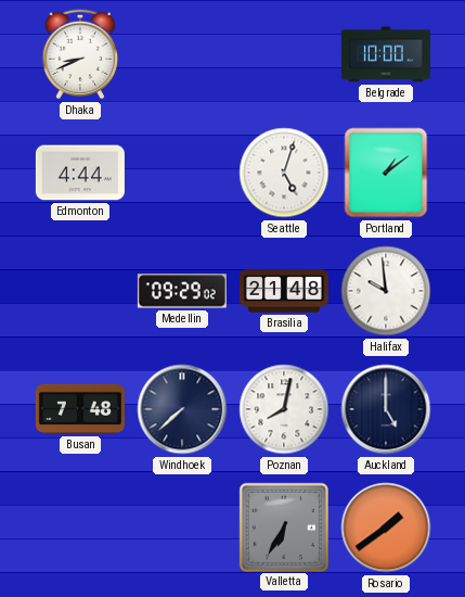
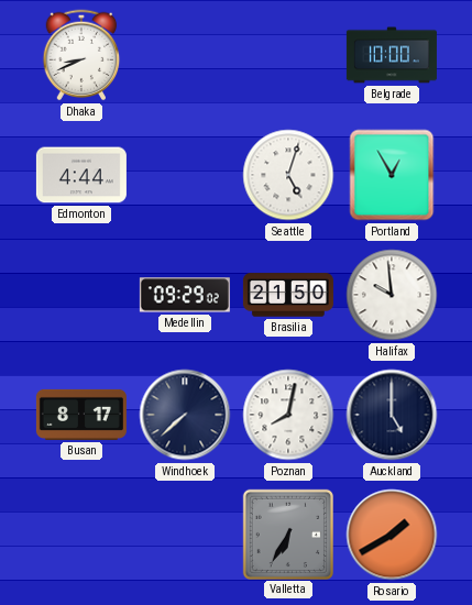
Portland: 1:09 -> 12:55 (392, 175)
Brasilia: 21:48 -> 21:50 (288, 295)
Busan: 7:48 -> 8:17 (81, 415)
Rosario: 1:39 -> 1:40 (392, 535)
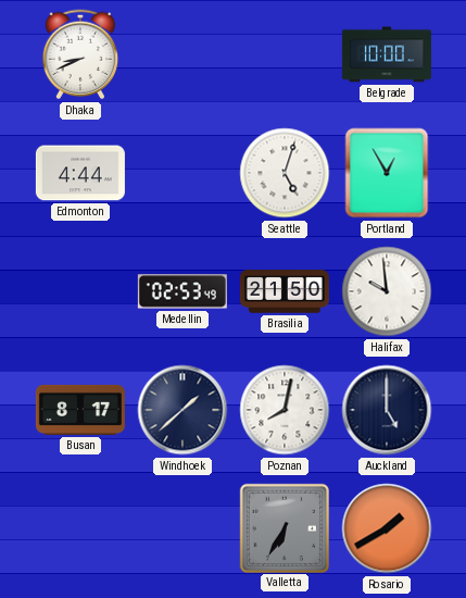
Medellin: 09:29 -> 02:53 (182, 291)
Windhoek: 7:38 -> 1:38 (182, 410)
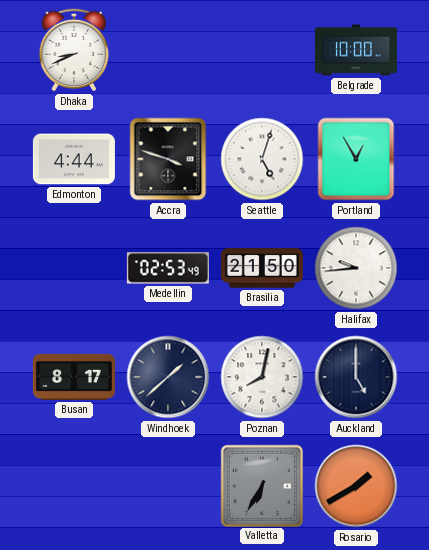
Accra: none -> 3:48 (168, 159)
Halifax: 9:59 -> 9:44 (356, 268)
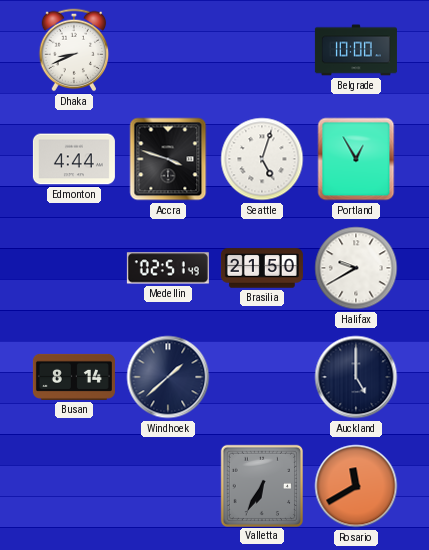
Medellin: 02:53 -> 02:51 (168, 268)
Halifax: 9:44 -> 9:40 (356, 268)
Busan: 8:17 -> 8:14 (74, 377)
Poznan: 8:02 -> none (262, 377)
Rosario: 1:40 -> 11:40 (356, 486)
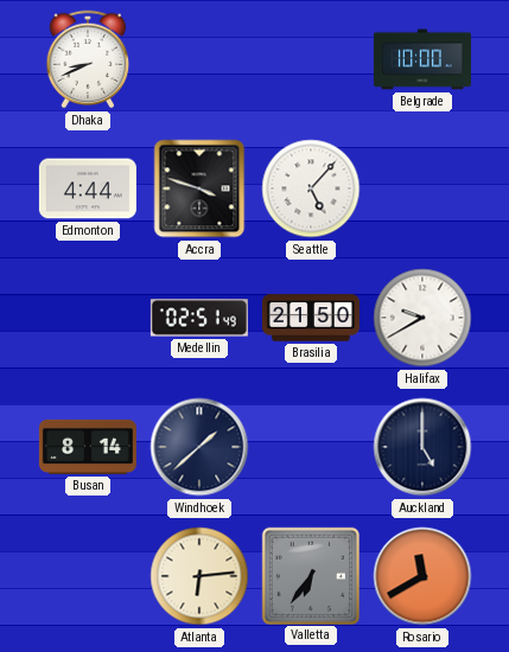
Seattle: 5:03 -> 5:07 (311, 188)
Portland: 12:55 -> none (356, 159)
Atlanta: none -> 6:14 (199, 576)
Valletta: 6:35 -> 6:36 (310, 575)
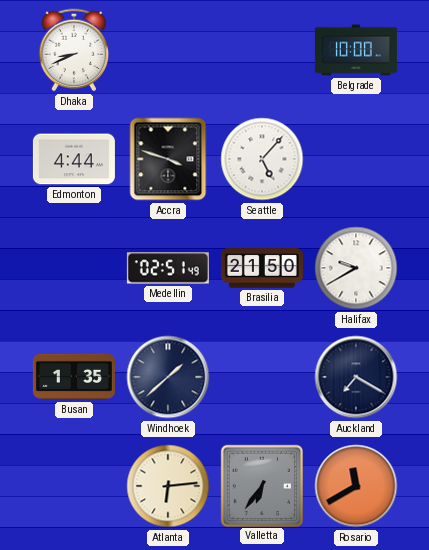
Busan: 8:14 -> 1:35 (74, 377)
Auckland: 5:00 -> 7:20 (356, 377)
